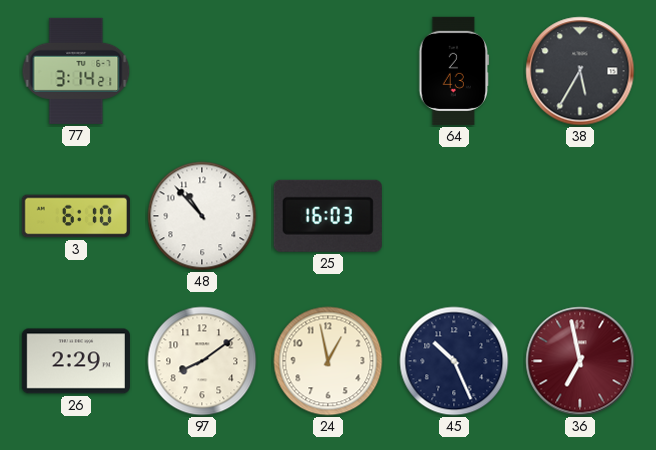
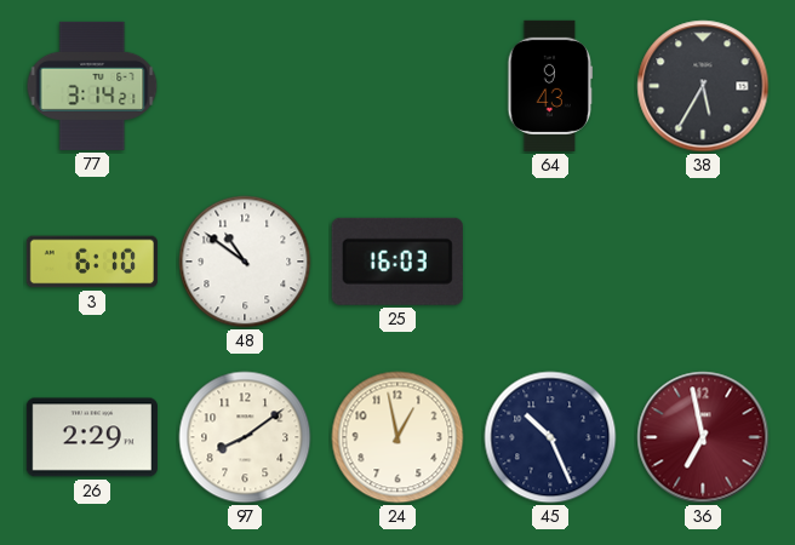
64: 2:43 -> 9:43 (550, 86)
48: 10:53 -> 10:51 (245, 262)
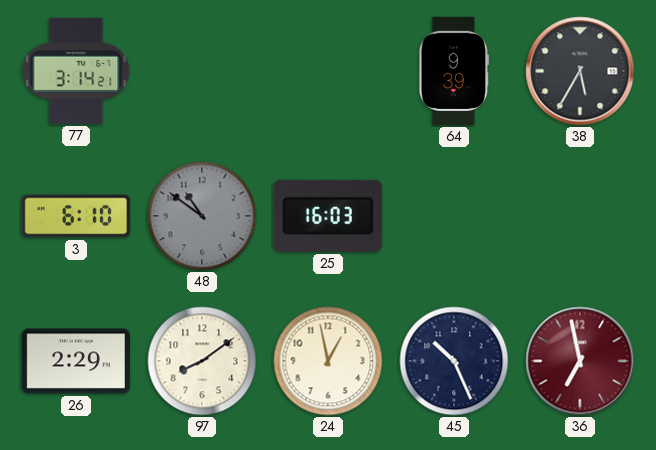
64: 9:43 -> 9:39 (454, 71)
48 dial: white -> grey (202, 216)
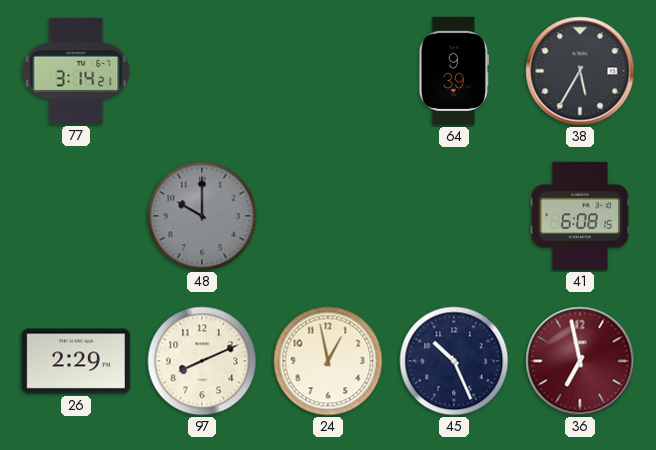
3: 6:10 -> none (76, 216)
48: 10:51 -> 10:00 (202, 216)
25: 16:03 -> none (328, 216)
41: none -> 6:08 (580, 216)
97: 8:09 -> 8:11 (202, 361)
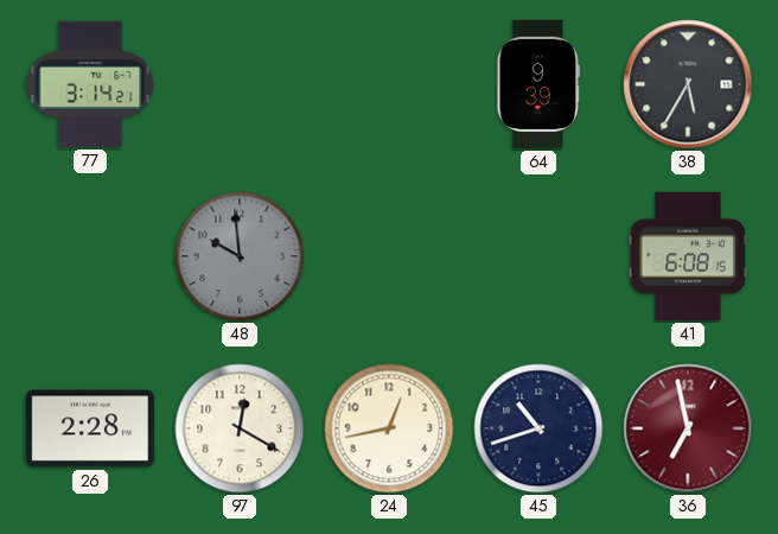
48: 10:00 -> 9:59 (240, 256)
26: 2:29 -> 2:28 (90, 428)
97: 8:11 -> 12:20 (240, 428)
24: 12:58 -> 12:43 (389, 428)
45: 10:26 -> 10:42 (538, 428)
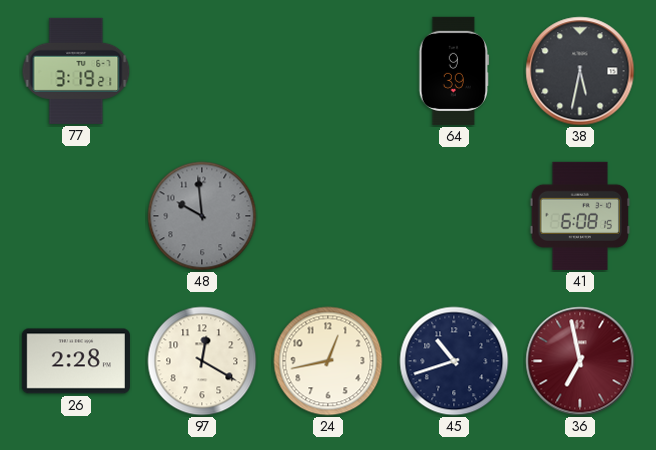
77: 3:14 -> 3:19 (76, 71)
38: 5:35 -> 5:32 (580, 71)
